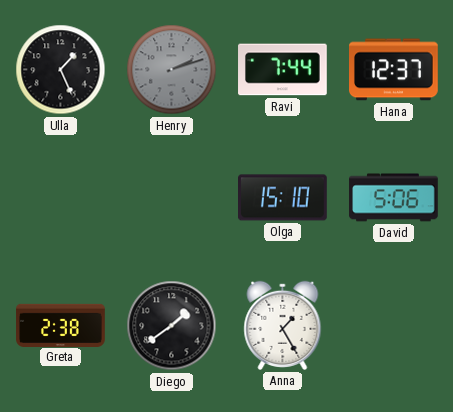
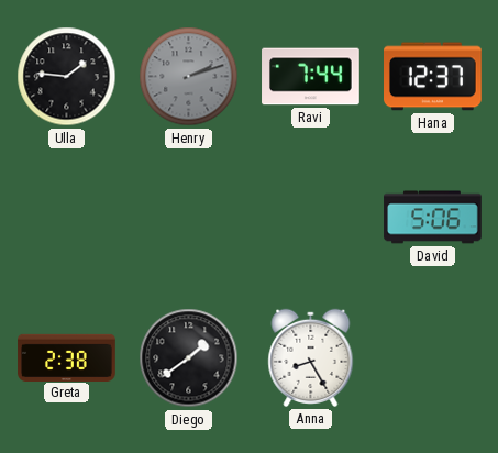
Ulla: 1:26 -> 1:46 (67, 77)
Olga: 15:10 -> none (283, 198)
Anna: 1:25 -> 8:25 (311, 357)
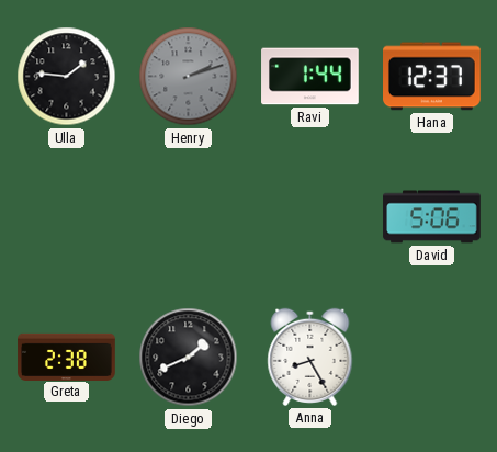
Ravi: 7:44 -> 1:44 (310, 77)
Diego: 1:39 -> 1:41 (189, 358)
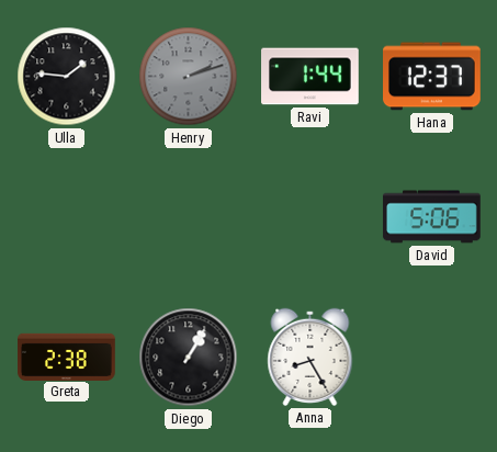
Diego: 1:41 -> 1:05 (189, 358)
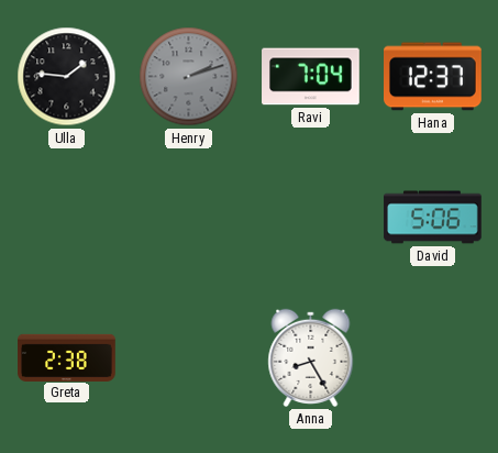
Ravi: 1:44 -> 7:04 (311, 77)
Diego: 1:05 -> none (189, 358)
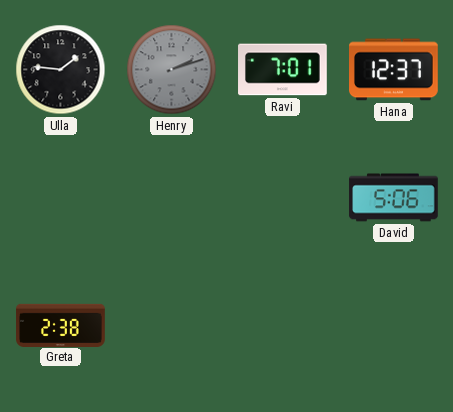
Ravi: 7:04 -> 7:01 (283, 70)
Anna: 8:25 -> none (311, 357)
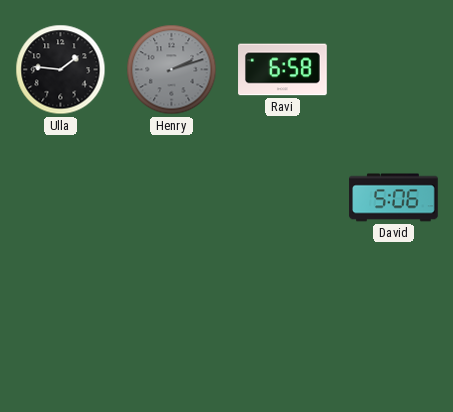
Ravi: 7:01 -> 6:58 (283, 70)
Hana: 12:37 -> none (394, 70)
Greta: 2:38 -> none (61, 325)
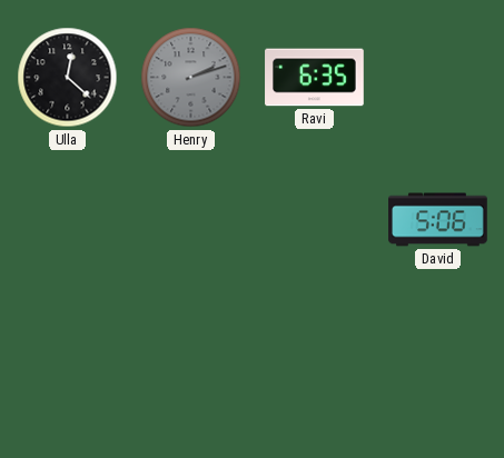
Ulla: 1:46 -> 12:22 (68, 78)
Ravi: 6:58 -> 6:35 (315, 78)
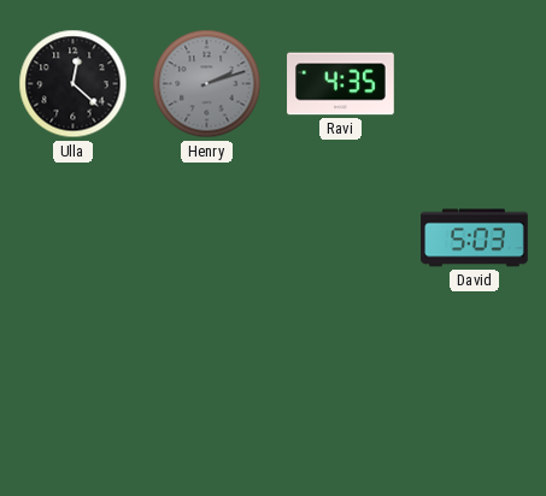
Ravi: 6:35 -> 4:35 (341, 84)
David: 5:06 -> 5:03 (475, 238)
